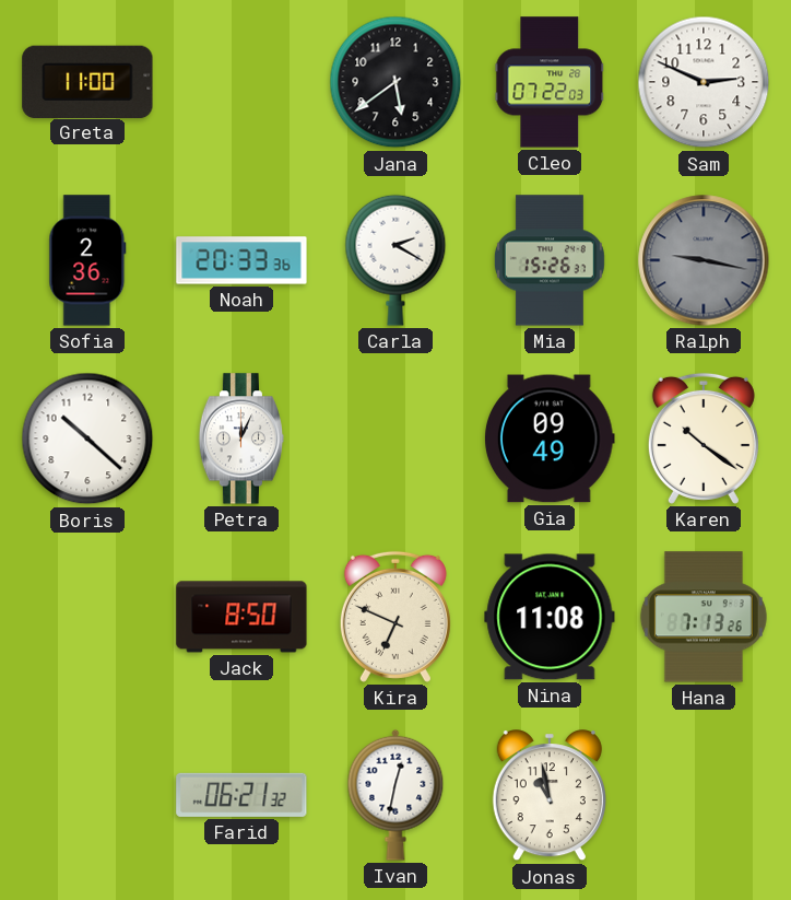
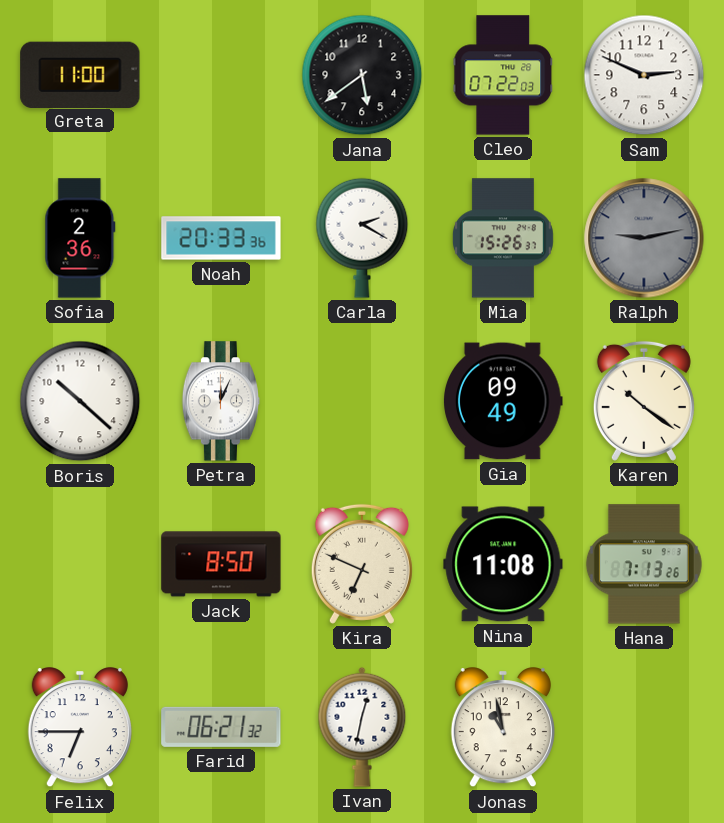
Ralph: 9:17 -> 9:13 (644, 238)
Felix: none -> 6:45 (80, 728)
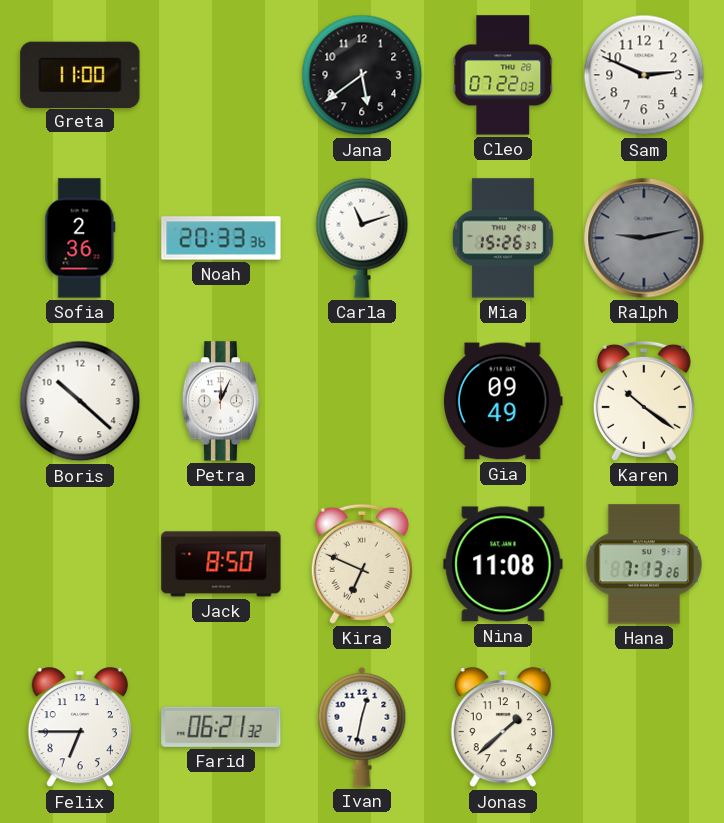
Carla: 2:20 -> 11:12 (362, 238)
Jonas: 10:58 -> 1:38 (503, 728)
